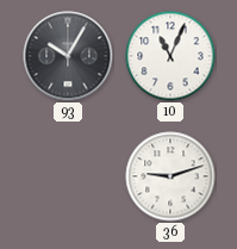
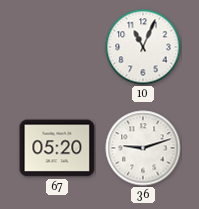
93: 10:05 -> none (68, 56)
67: none -> 05:20 (57, 148)
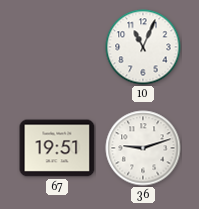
67: 05:20 -> 19:51 (57, 148)
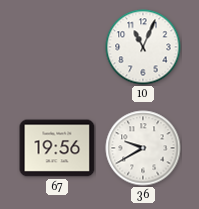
67: 19:51 -> 19:56 (57, 148)
36: 9:12 -> 9:40 (143, 148)
